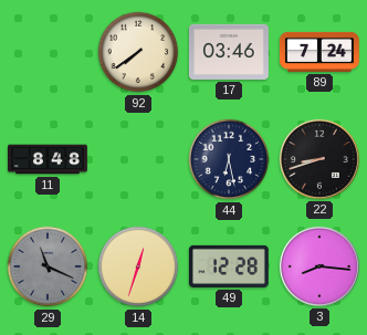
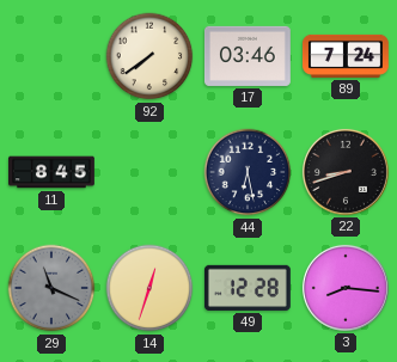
11: 8:48 -> 8:45 (53, 172)
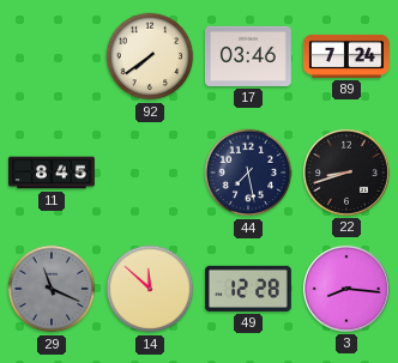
44: 6:28 -> 7:28 (248, 173)
14: 12:33 -> 11:52 (150, 289)
